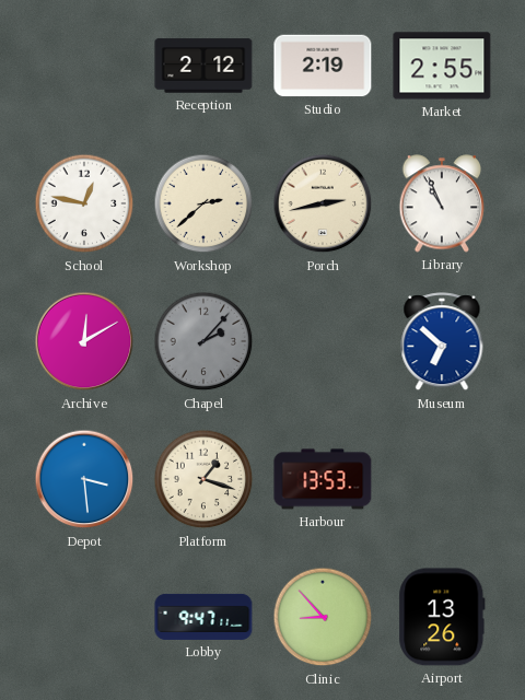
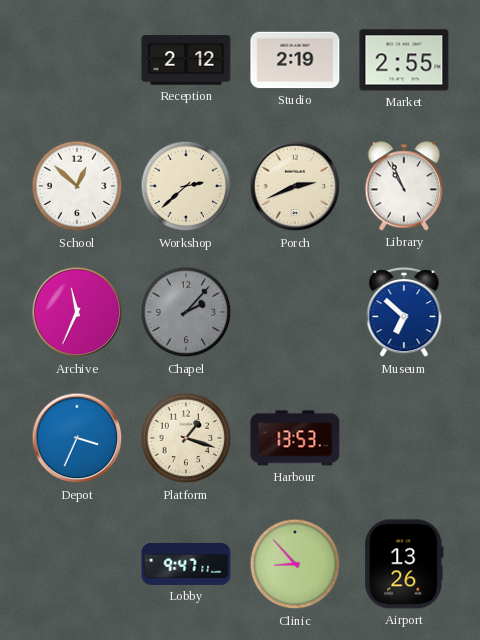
School: 12:47 -> 12:52 (77, 186)
Porch: 2:43 -> 2:41 (295, 186)
Archive: 12:10 -> 11:34 (77, 312)
Depot: 3:29 -> 3:34 (77, 438)
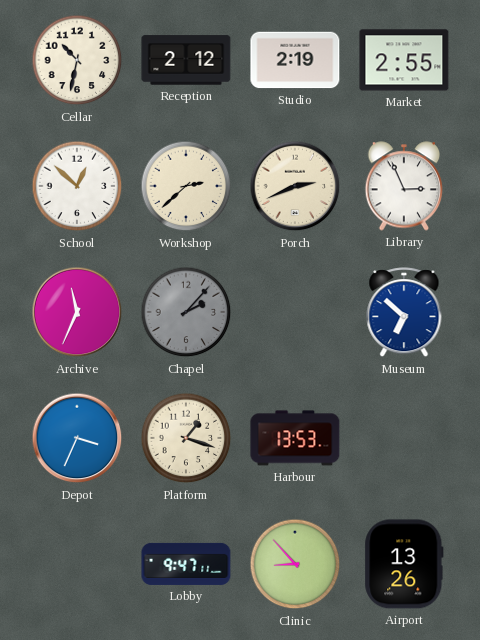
Cellar: none -> 10:32 (77, 60)
Library: 10:56 -> 2:56 (404, 186)
